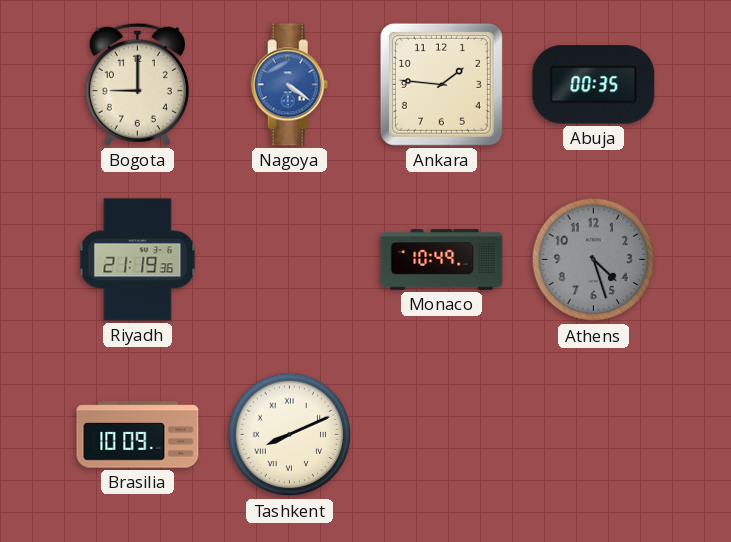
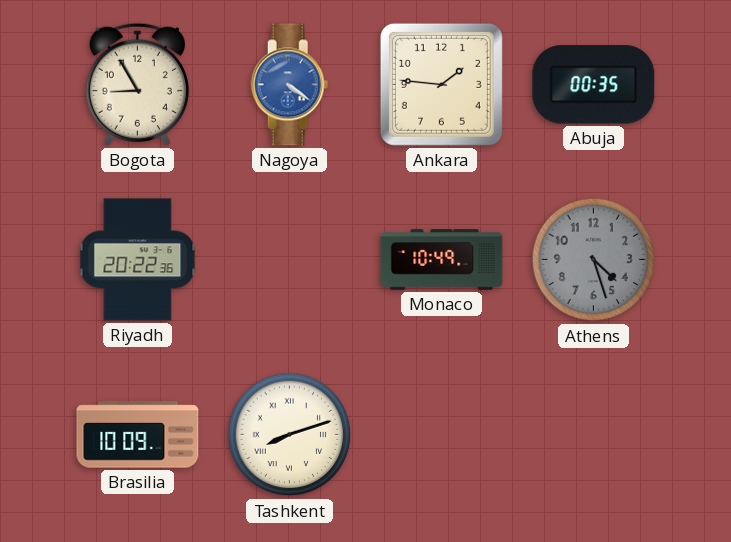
Bogota: 9:00 -> 8:55 (137, 84)
Riyadh: 21:19 -> 20:22 (138, 260)
Tashkent: 8:11 -> 8:12 (290, 435)
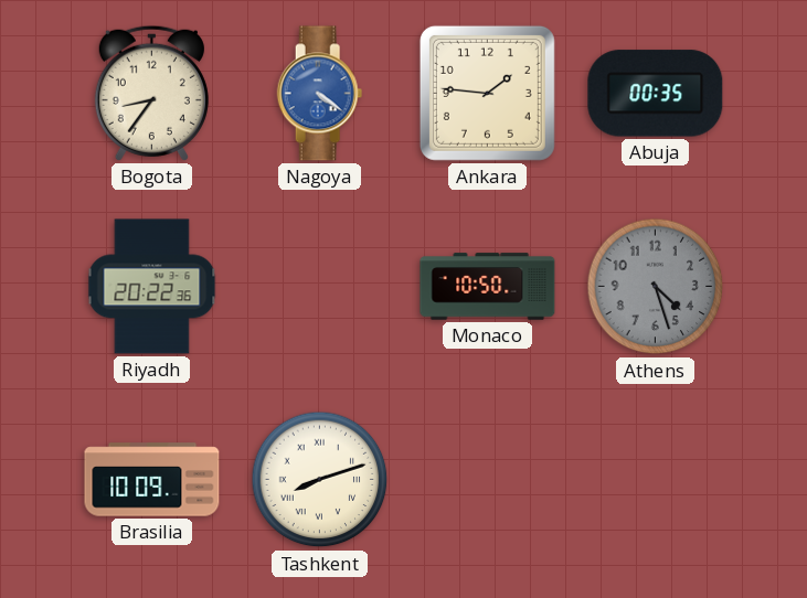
Bogota: 8:55 -> 8:36 (151, 93)
Monaco: 10:49 -> 10:50 (488, 287)
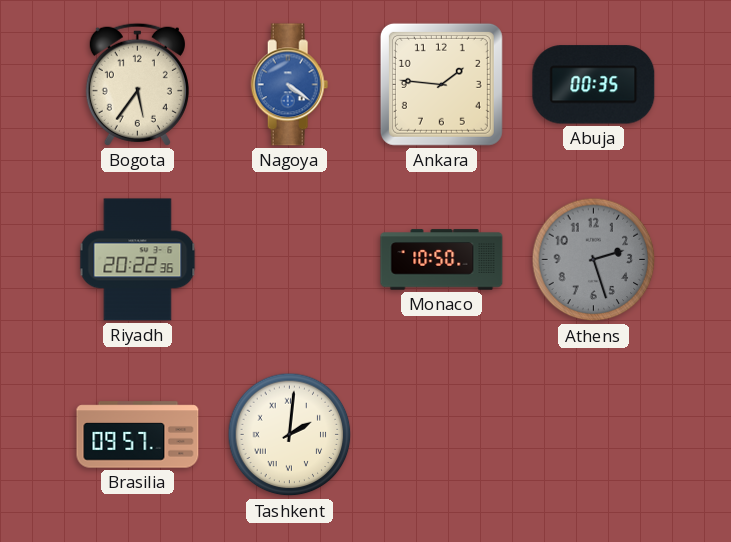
Bogota: 8:36 -> 5:36 (137, 84)
Athens: 4:27 -> 2:27 (594, 260)
Brasilia: 10:09 -> 09:57 (138, 435)
Tashkent: 8:12 -> 2:01 (290, 435)
